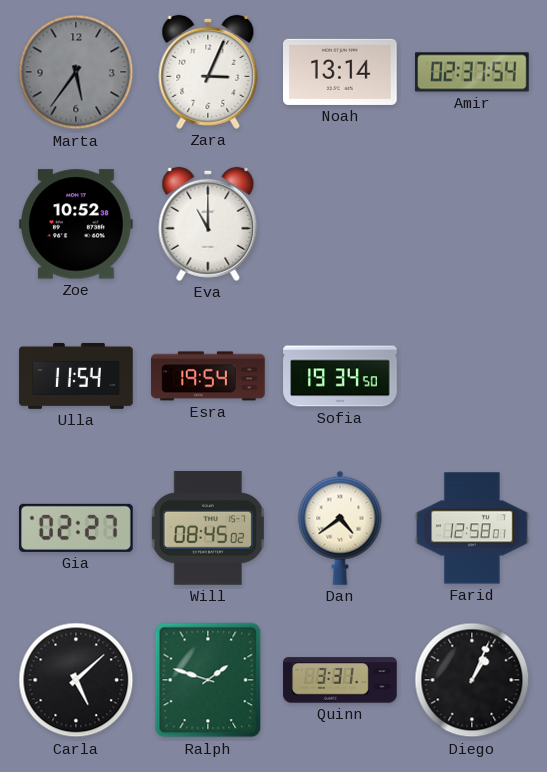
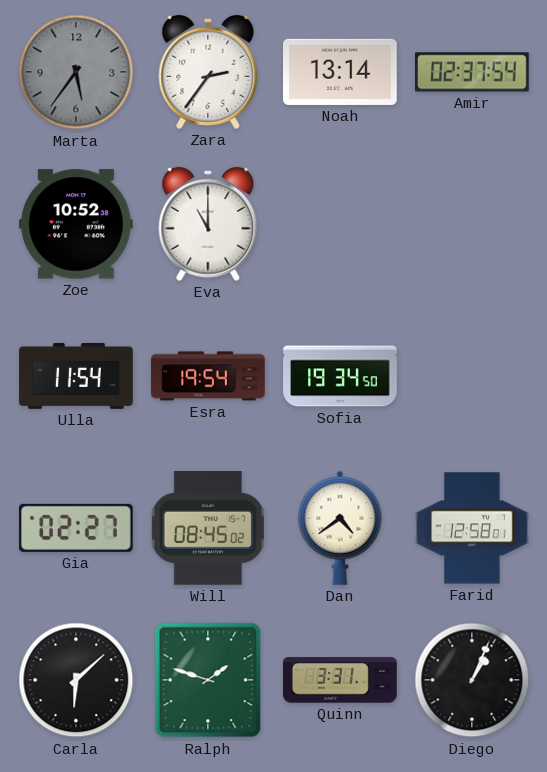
Zara: 3:04 -> 2:36 (208, 72)
Carla: 5:08 -> 6:08 (76, 680)
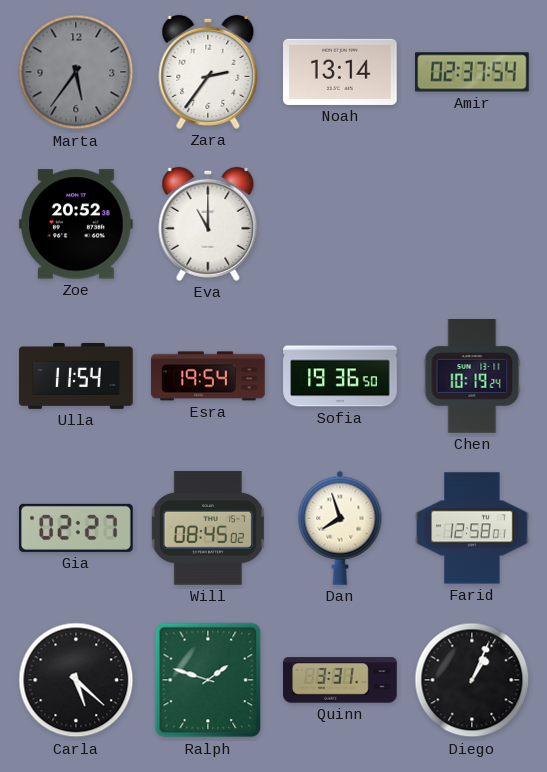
Zoe: 10:52 -> 20:52 (77, 224)
Sofia: 19:34 -> 19:36 (340, 376)
Chen: none -> 10:19 (472, 376)
Dan: 4:39 -> 7:57 (340, 528)
Carla: 6:08 -> 5:22 (76, 680)
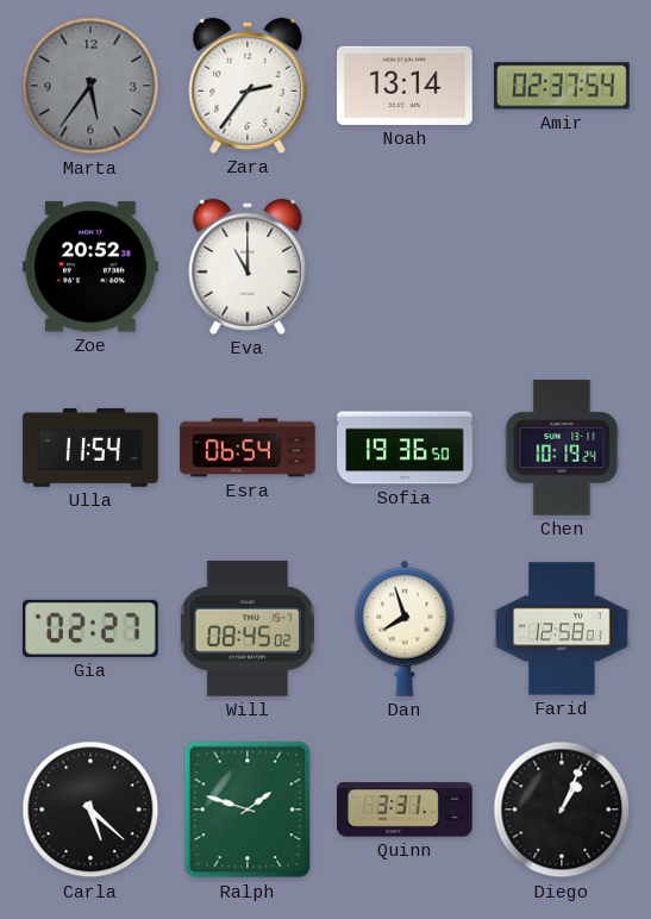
Esra: 19:54 -> 06:54 (248, 448)
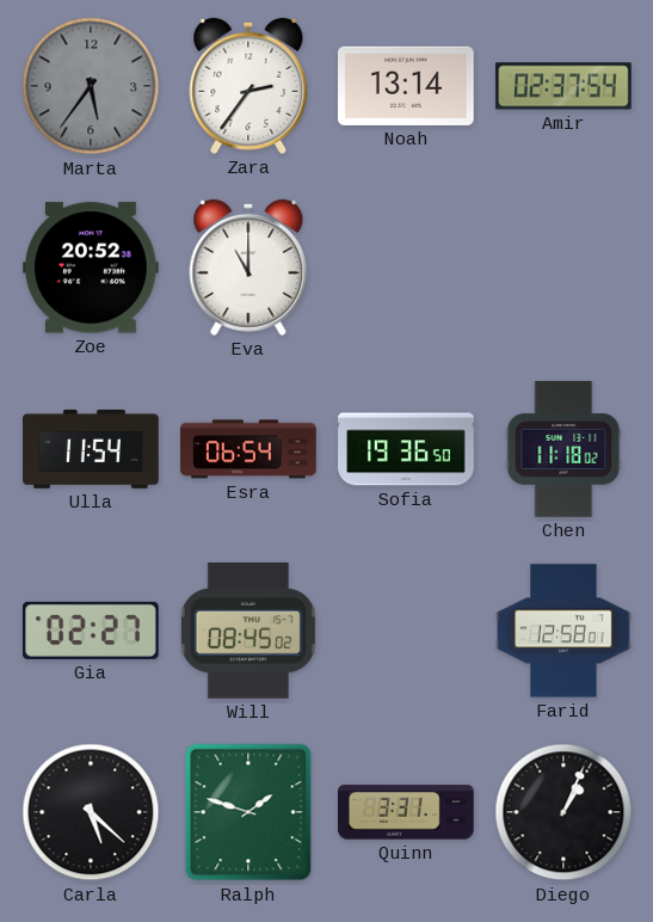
Chen: 10:19 -> 11:18 (563, 449)
Dan: 7:57 -> none (405, 629)
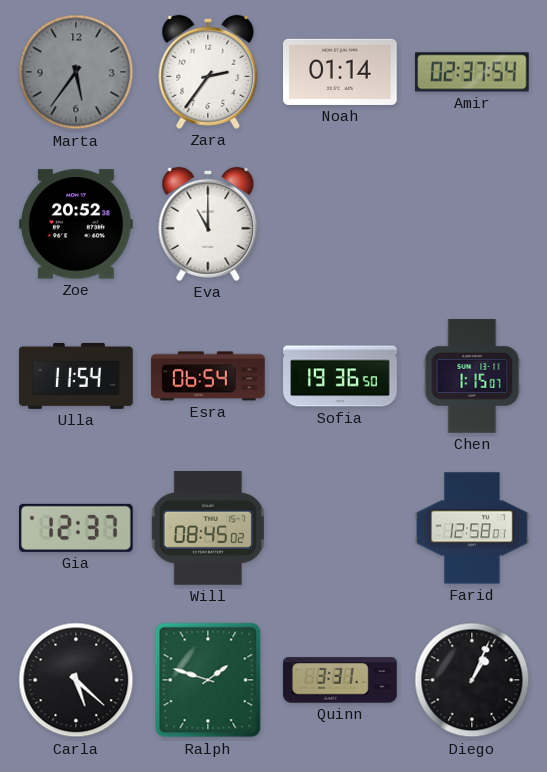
Noah: 13:14 -> 01:14 (341, 72)
Chen: 11:18 -> 1:15 (472, 376)
Gia: 02:27 -> 12:37 (77, 528)
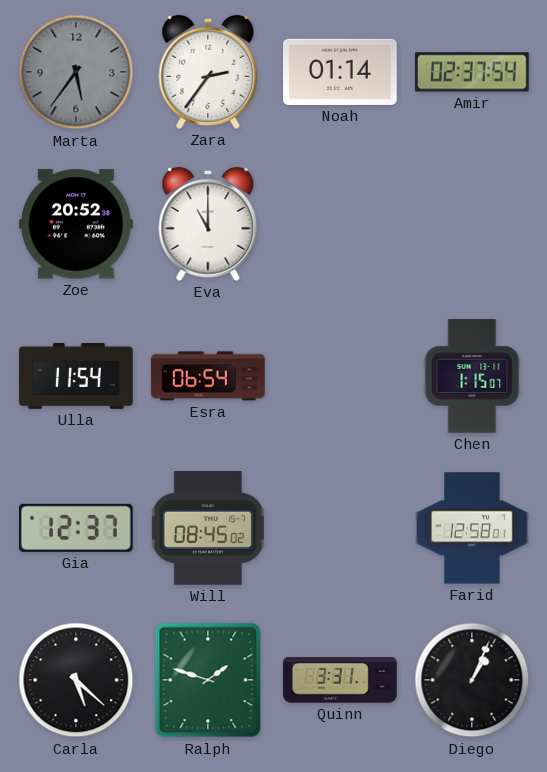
Sofia: 19:36 -> none (340, 376)
